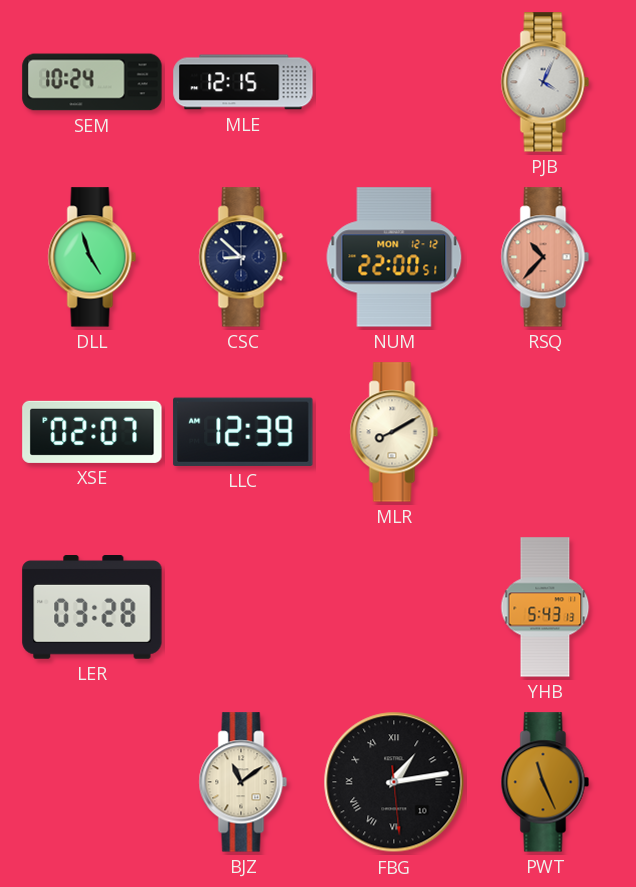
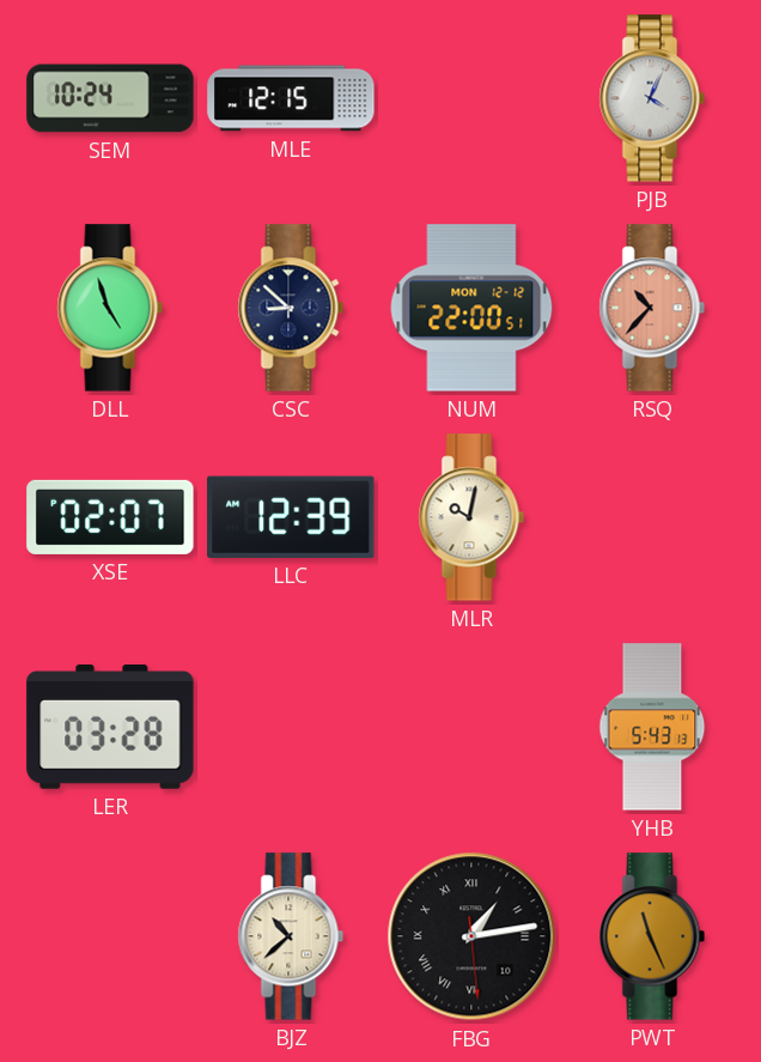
MLR: 8:10 -> 10:02 (471, 517)
BJZ: 11:09 -> 10:38 (291, 936)
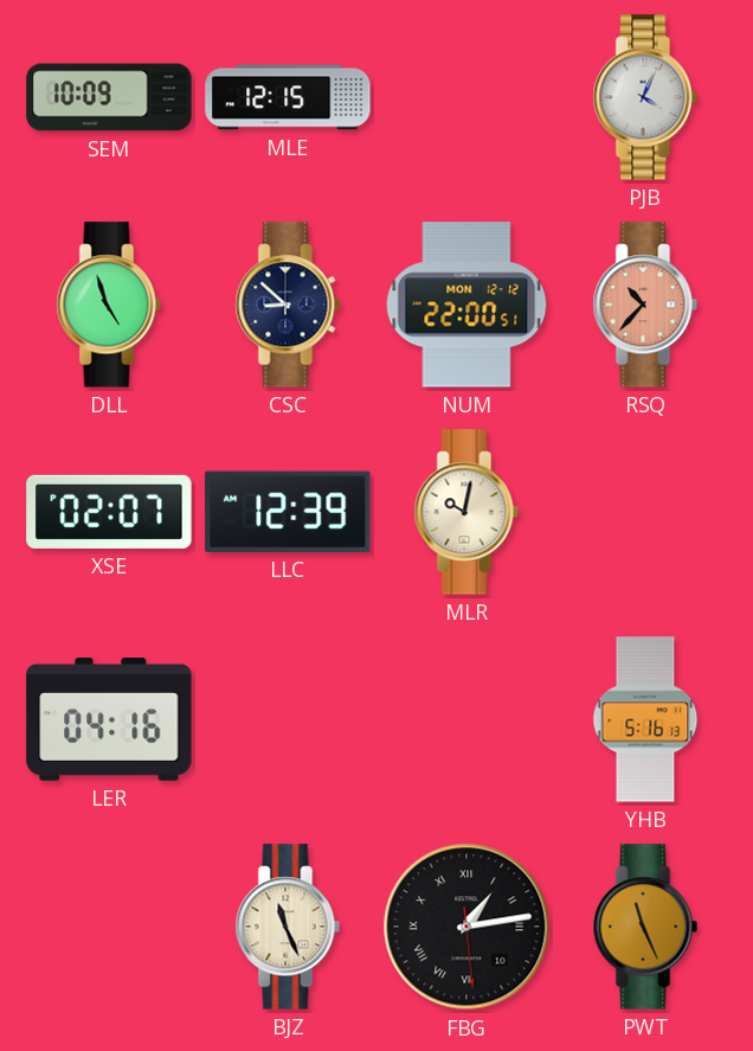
SEM: 10:24 -> 10:09 (109, 97)
LER: 03:28 -> 04:16 (109, 720)
YHB: 5:43 -> 5:16 (645, 719)
BJZ: 10:38 -> 11:26 (288, 927)
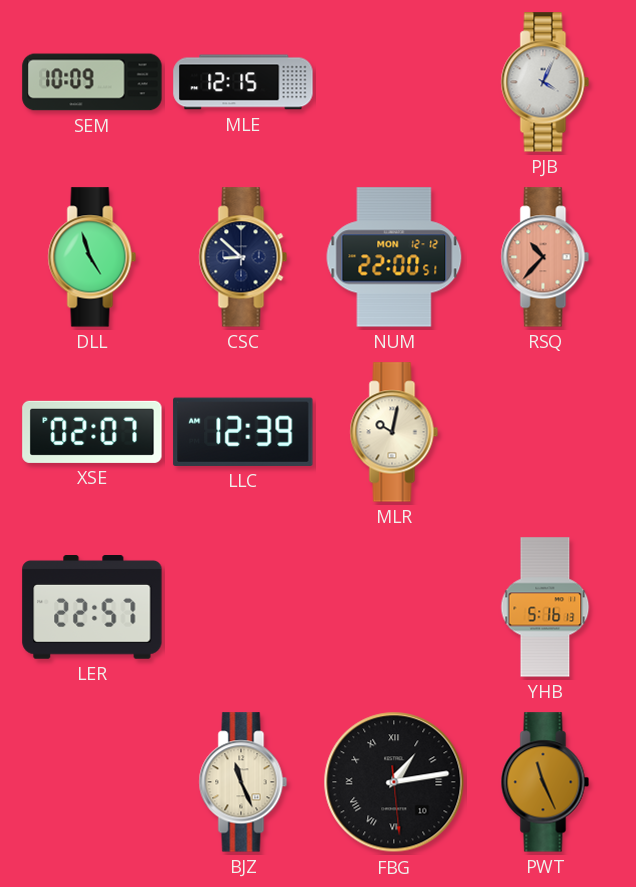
LER: 04:16 -> 22:57 (92, 608)
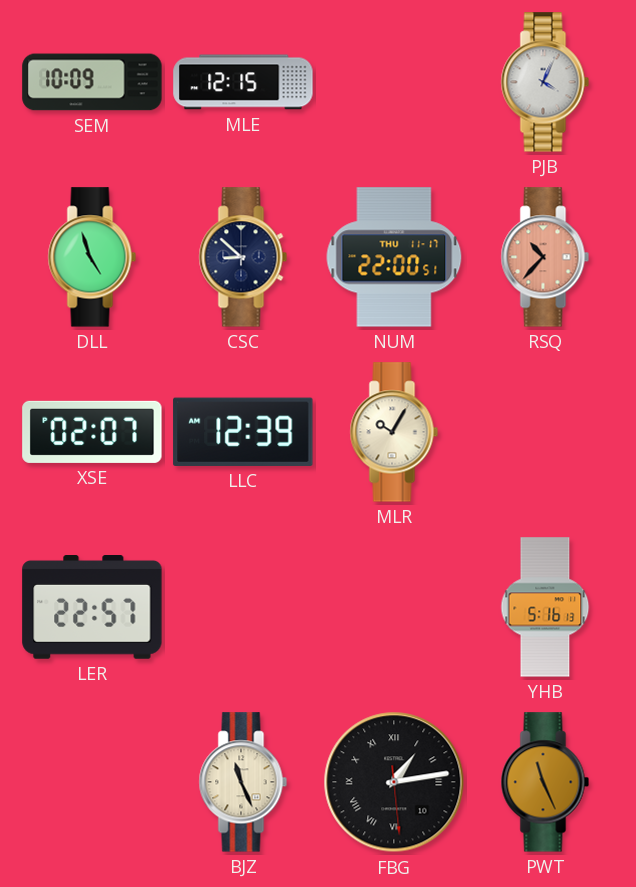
NUM date: MON 12-12 -> THU 11-17 (394, 257)
MLR: 10:02 -> 10:05 (394, 432)
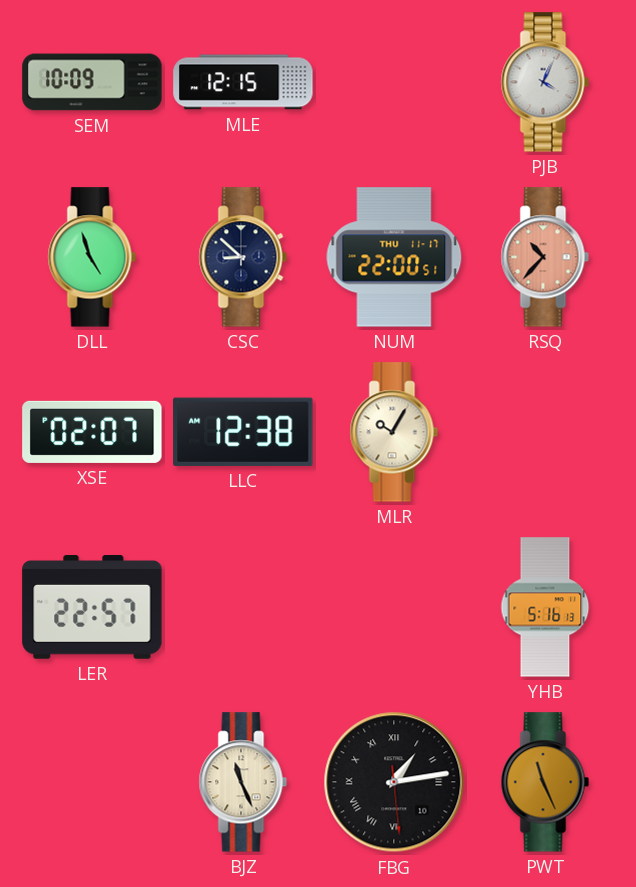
LLC: 12:39 -> 12:38 (243, 432)
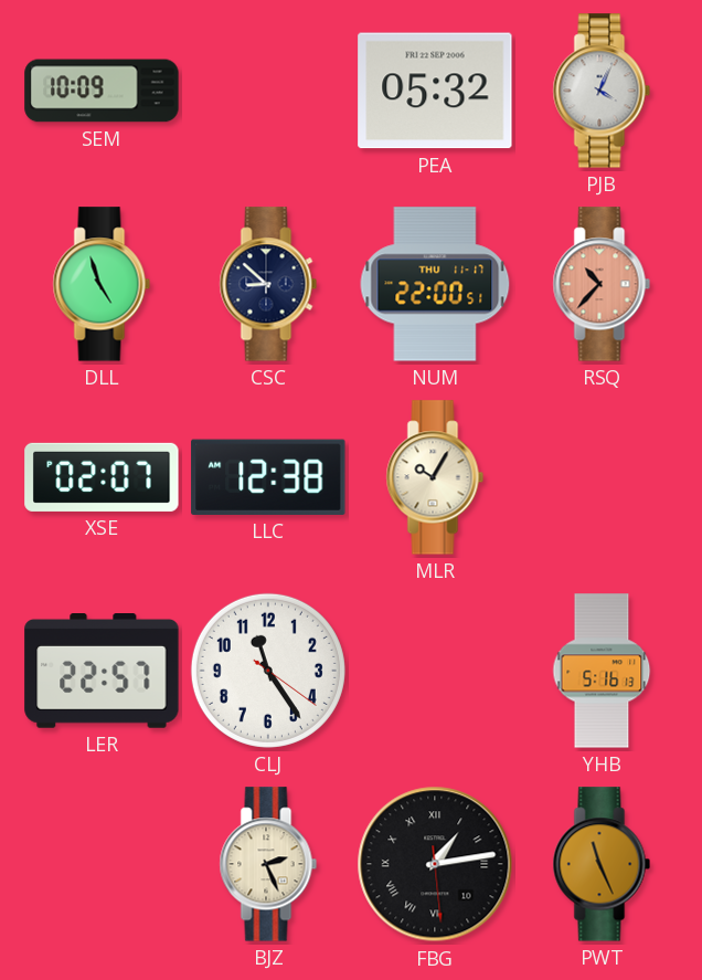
MLE: 12:15 -> none (243, 82)
PEA: none -> 05:32 (435, 91)
CLJ: none -> 11:24 (268, 671)
BJZ: 11:26 -> 2:26 (268, 864)
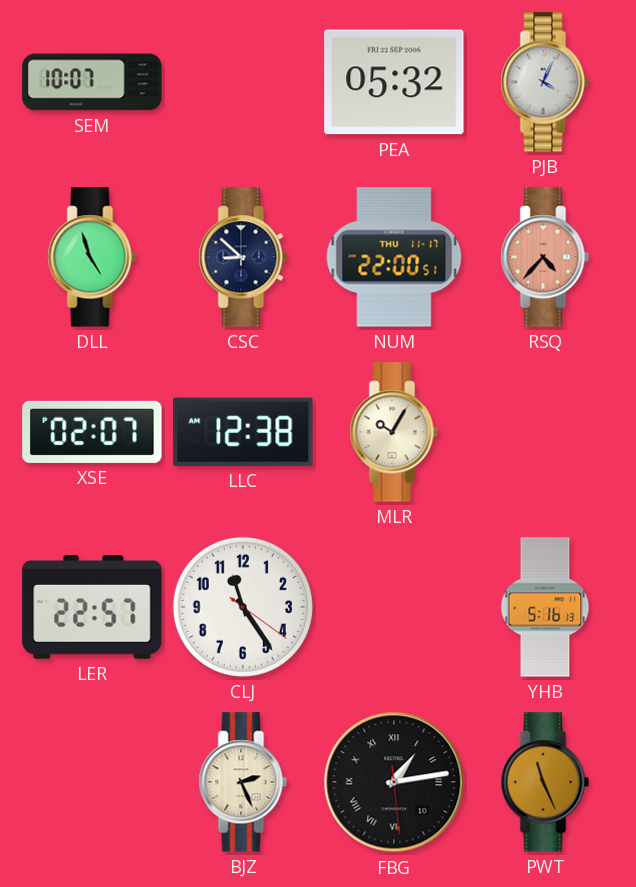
SEM: 10:09 -> 10:07 (92, 82)
RSQ: 10:37 -> 4:37 (545, 257)
